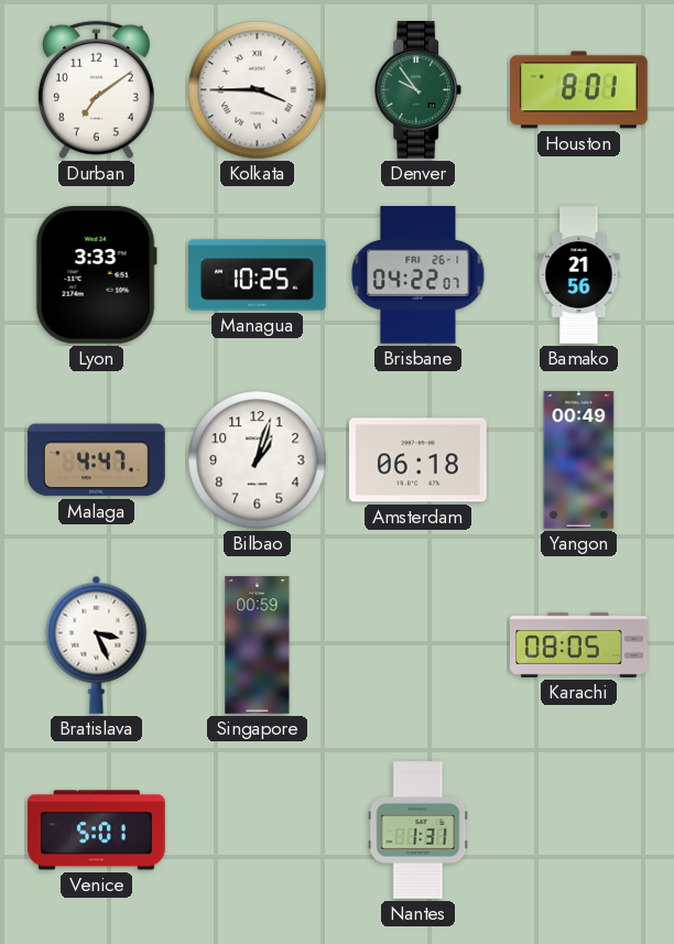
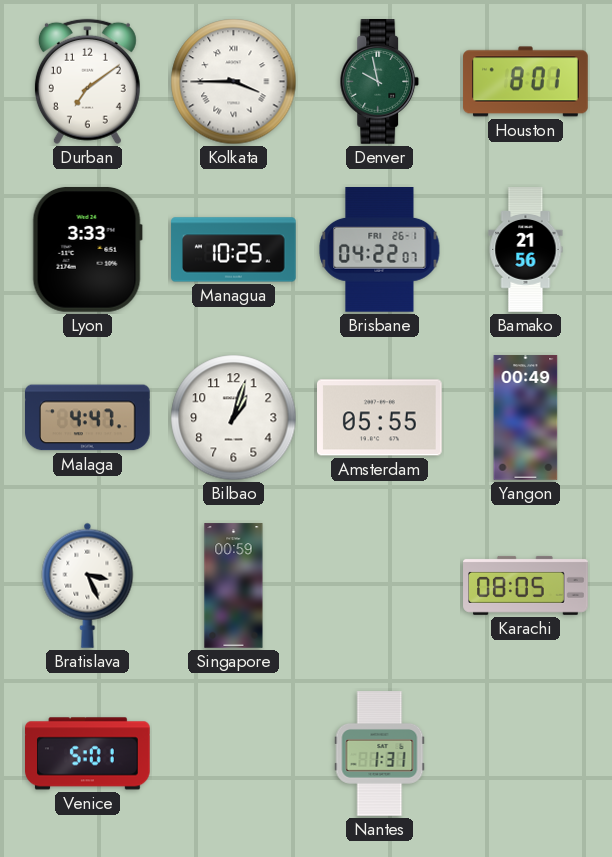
Denver: 9:54 -> 9:58 (380, 82)
Amsterdam: 06:18 -> 05:55 (380, 418)
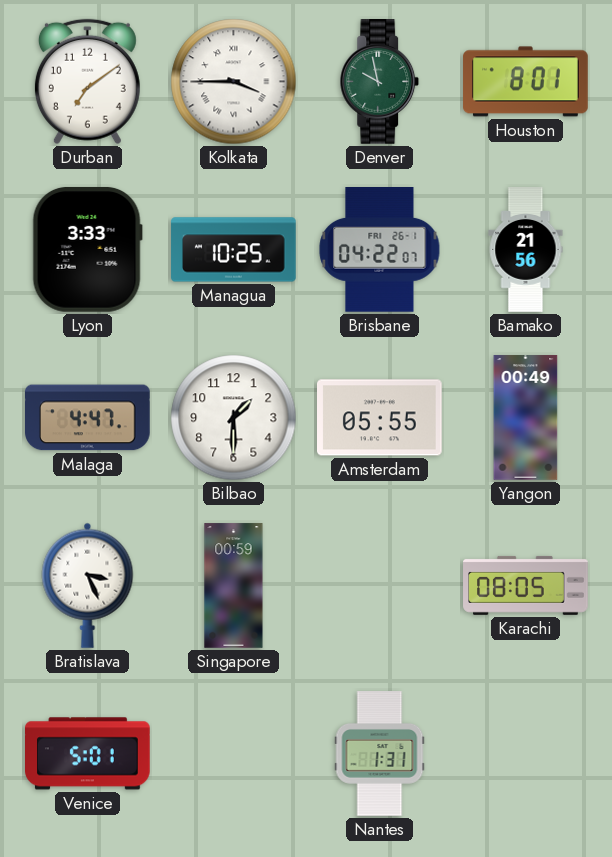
Bilbao: 1:03 -> 1:30 (234, 418)
